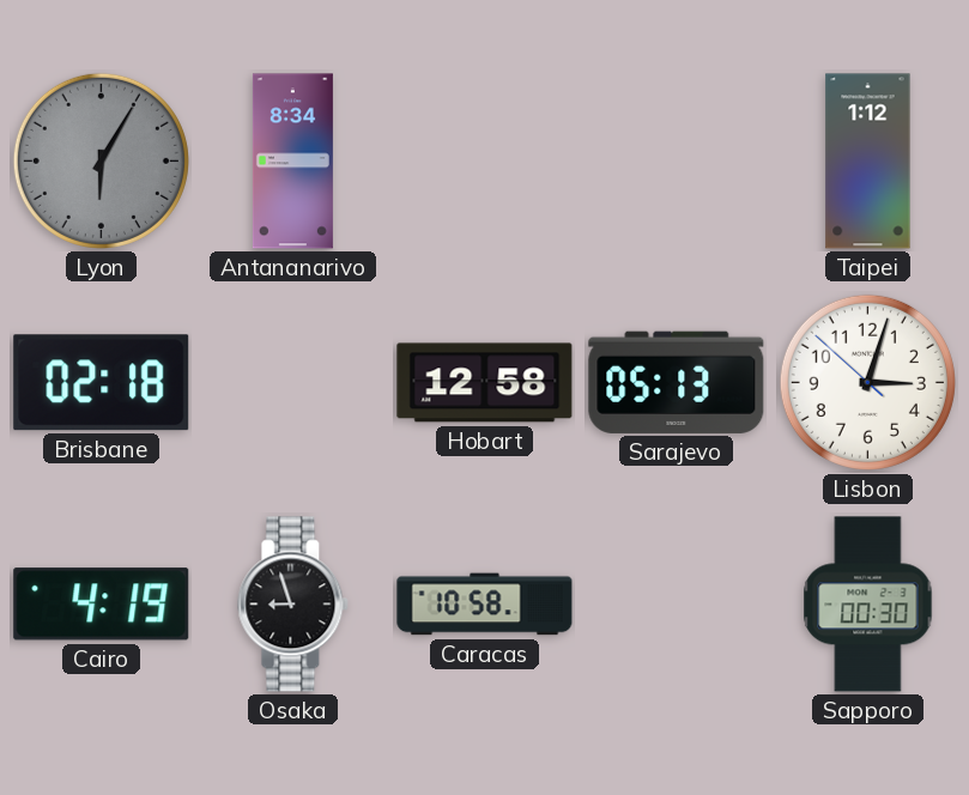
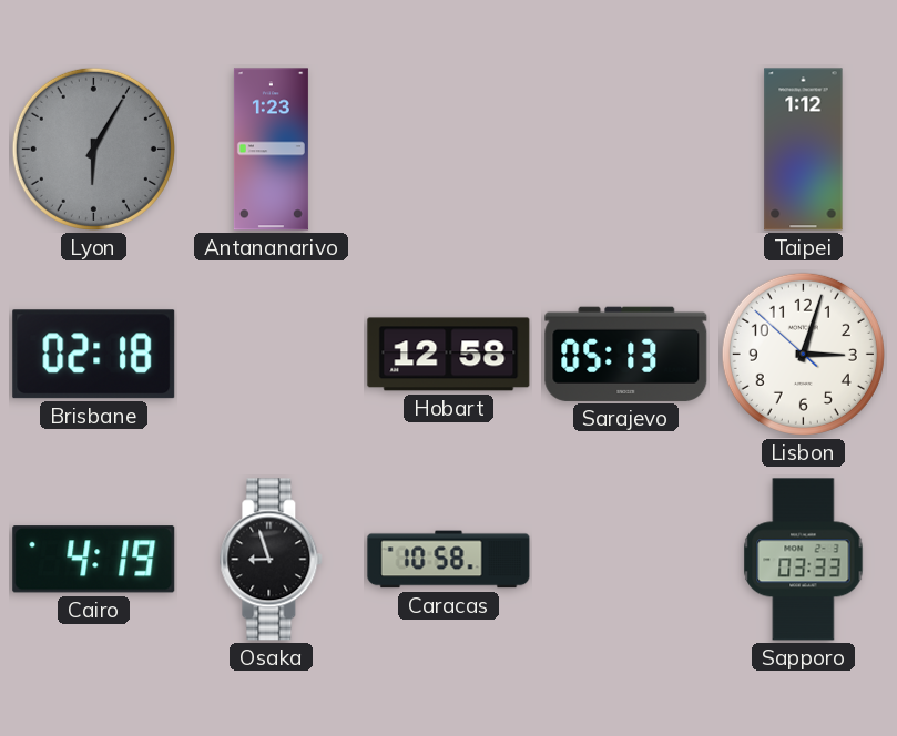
Antananarivo: 8:34 -> 1:23 (271, 150)
Sapporo: 00:30 -> 03:33 (804, 560)
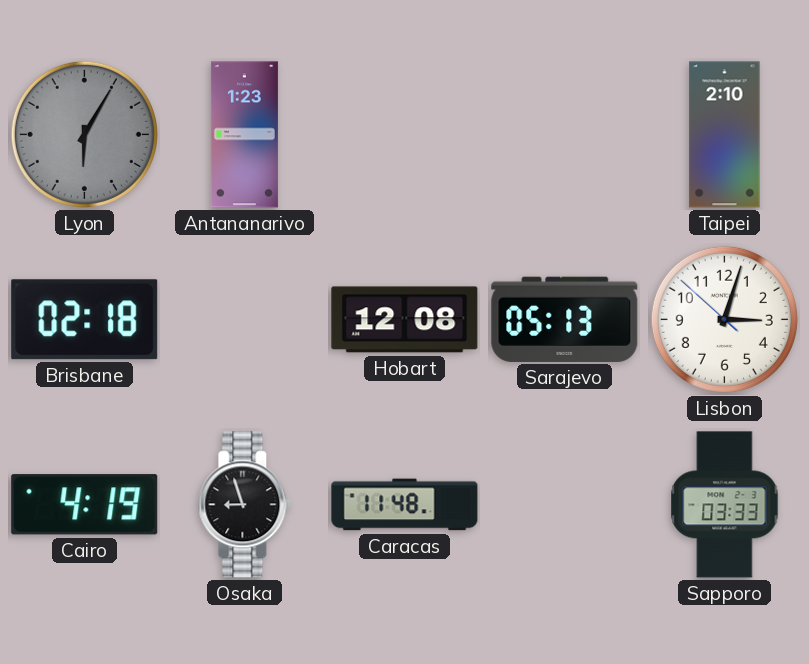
Taipei: 1:12 -> 2:10 (725, 135)
Hobart: 12:58 -> 12:08 (405, 320)
Caracas: 10:58 -> 11:48 (405, 505)
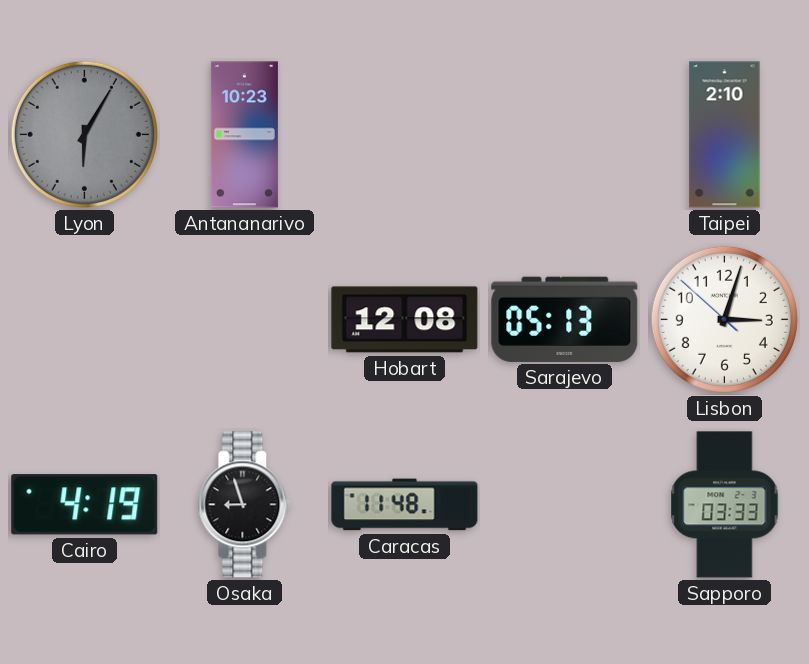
Antananarivo: 1:23 -> 10:23 (244, 135)
Brisbane: 02:18 -> none (85, 320)
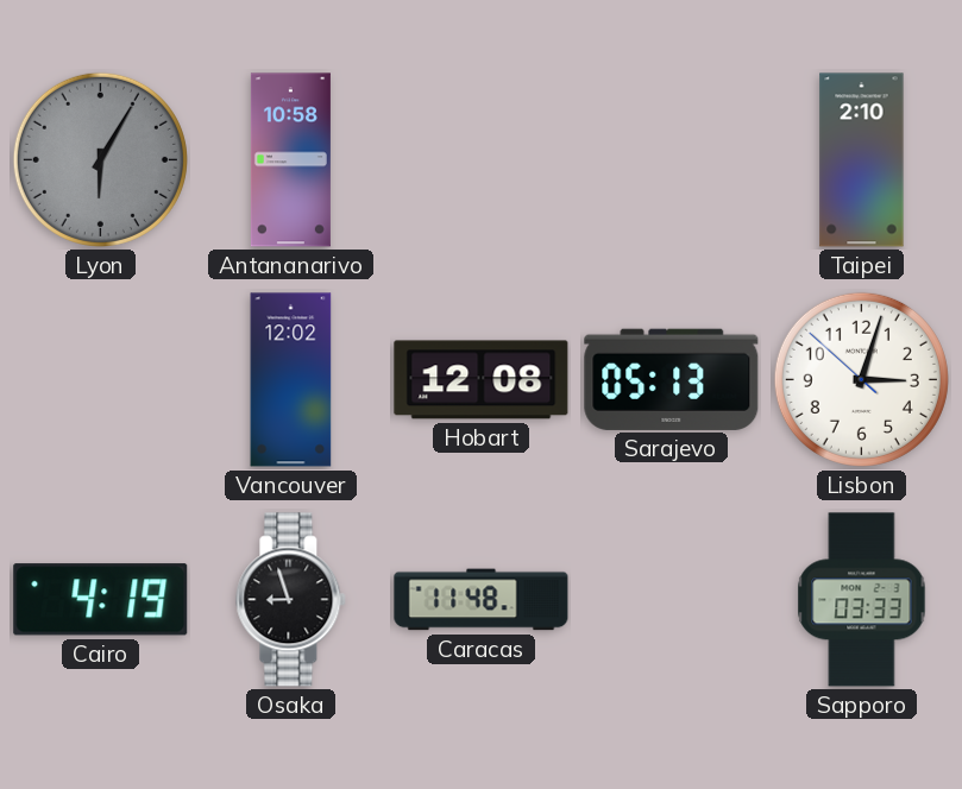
Antananarivo: 10:23 -> 10:58 (290, 160)
Vancouver: none -> 12:02 (291, 380)
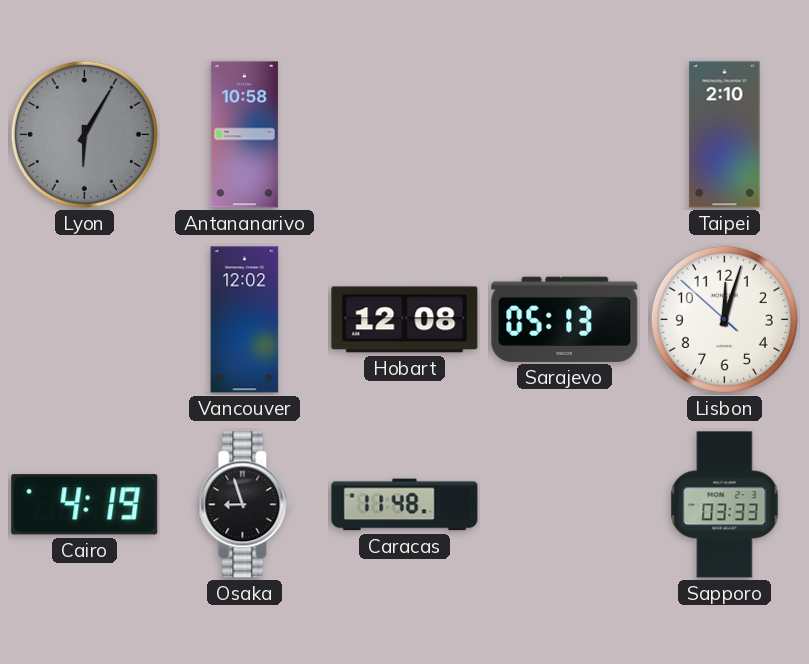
Lisbon: 3:02 -> 12:02 (724, 319)
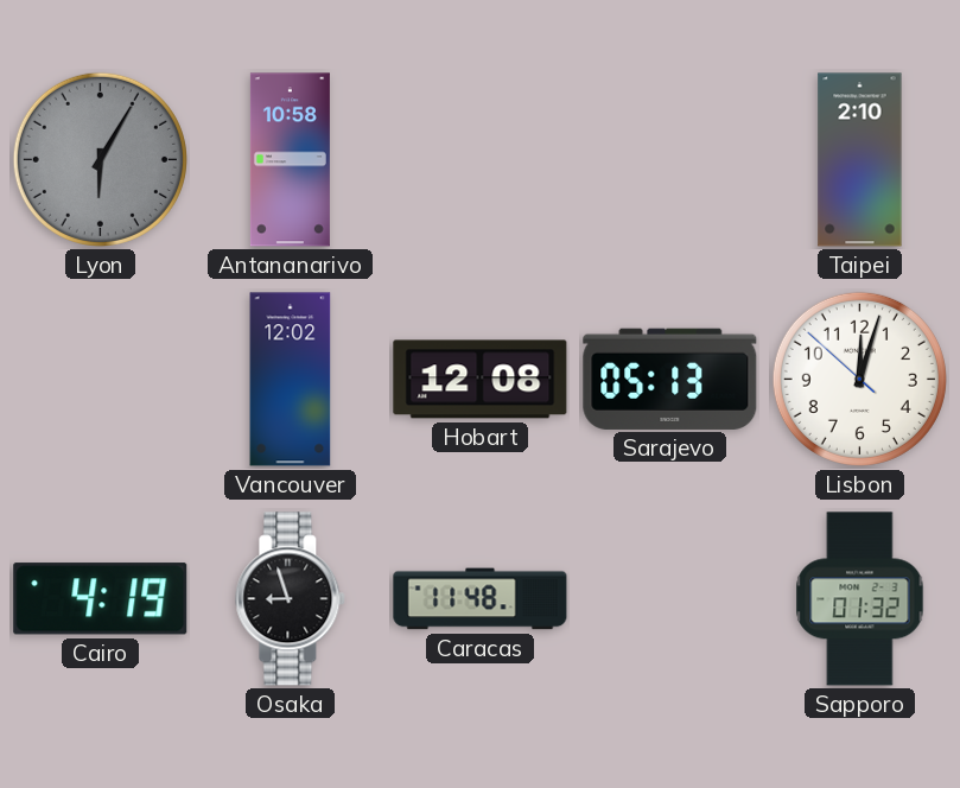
Sapporo: 03:33 -> 01:32 (860, 599)
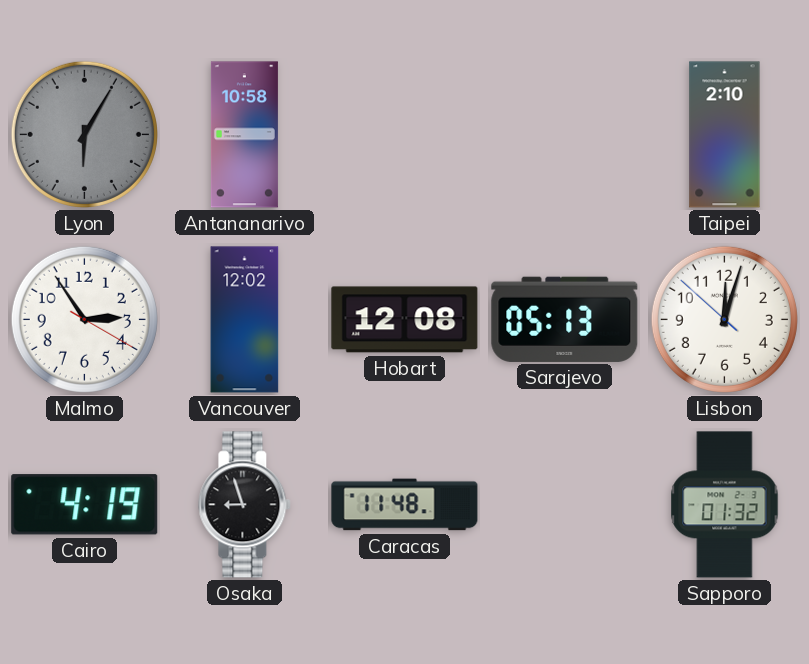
Malmo: none -> 2:54 (84, 319)
